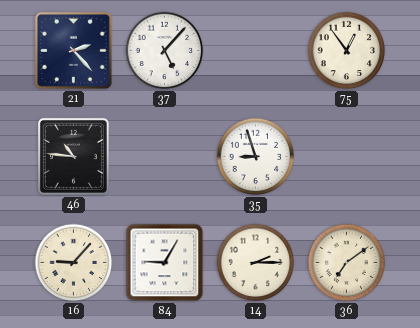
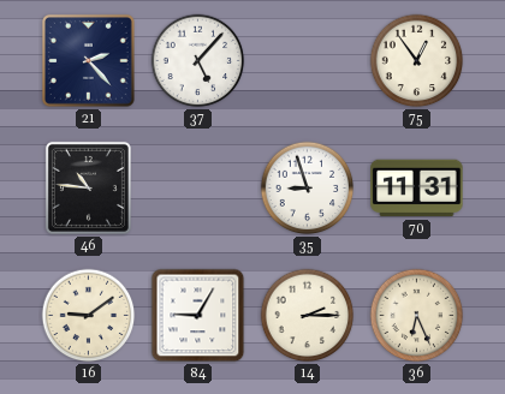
70: none -> 11:31 (417, 189)
16: 9:07 -> 9:09 (89, 316)
36: 7:09 -> 6:26 (417, 316)
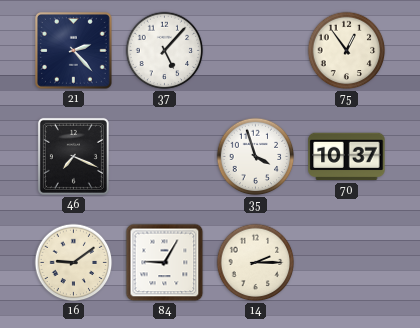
46: 10:46 -> 7:19 (73, 156)
35: 8:57 -> 3:57 (256, 157)
70: 11:31 -> 10:37 (347, 157)
36: 6:26 -> none (417, 316)
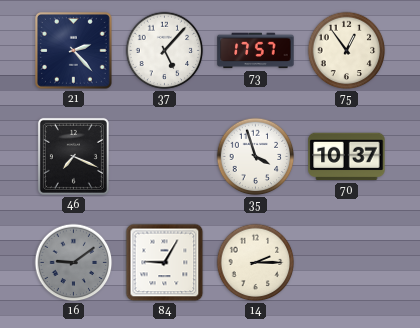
73: none -> 17:57 (256, 51)
16 dial: cream -> grey (74, 263)
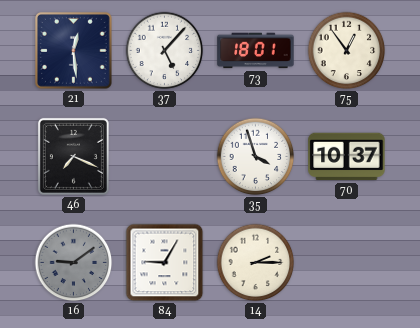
21: 2:23 -> 12:29 (73, 50)
73: 17:57 -> 18:01 (256, 51)
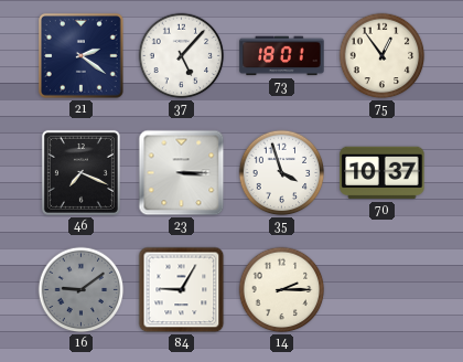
21: 12:29 -> 2:21 (80, 55)
23: none -> 3:15 (182, 173)
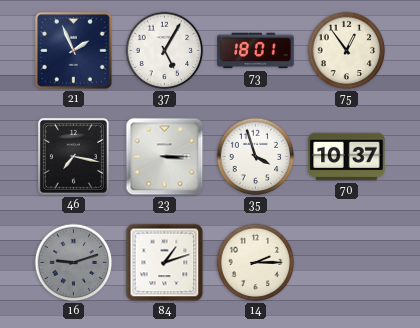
21: 2:21 -> 1:56 (73, 50)
37: 5:07 -> 5:05 (165, 51)
46: 7:19 -> 7:17 (73, 156)
16: 9:09 -> 9:12 (74, 263)
84: 9:05 -> 1:12 (165, 263)
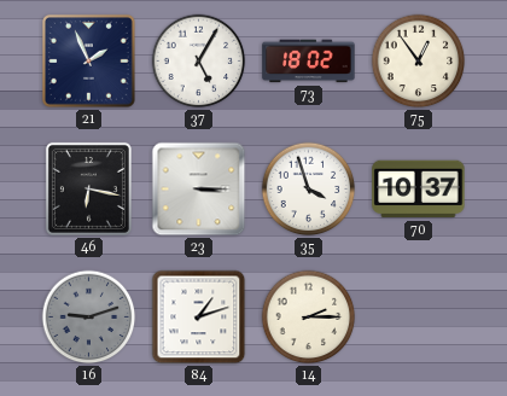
73: 18:01 -> 18:02 (309, 62)
46: 7:17 -> 6:17 (88, 188)
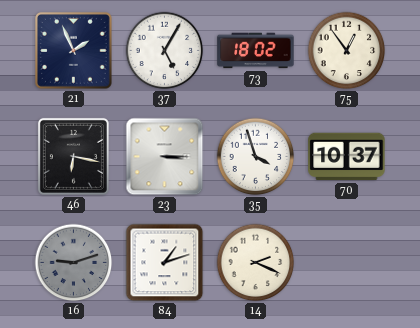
14: 2:15 -> 2:19 (256, 263)
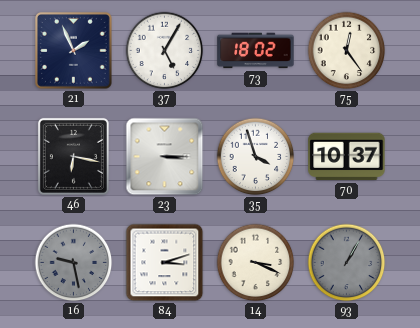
75: 12:54 -> 12:24 (347, 51)
16: 9:12 -> 9:28 (74, 263)
84: 1:12 -> 3:12 (165, 263)
14: 2:19 -> 3:19 (256, 263)
93: none -> 1:05 (347, 263)
